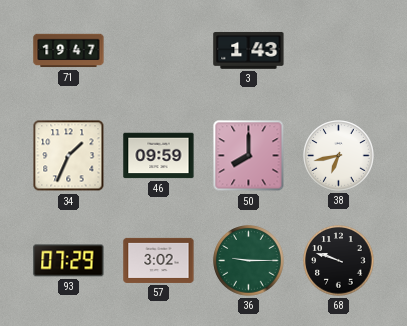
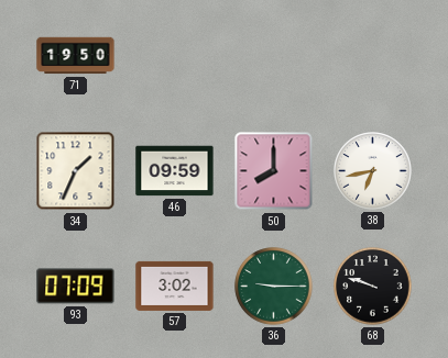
71: 19:47 -> 19:50 (76, 56)
3: 1:43 -> none (249, 51)
93: 07:29 -> 07:09 (76, 287)
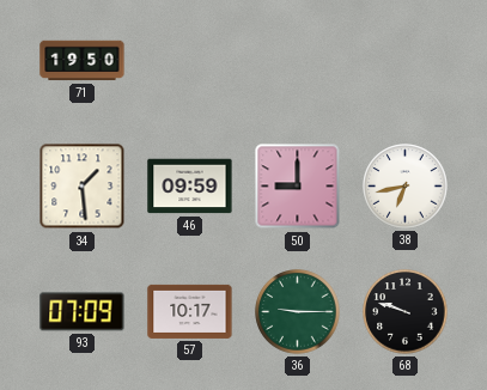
34: 1:34 -> 1:29 (83, 187)
50: 8:00 -> 9:00 (298, 187)
57: 3:02 -> 10:17 (190, 311)
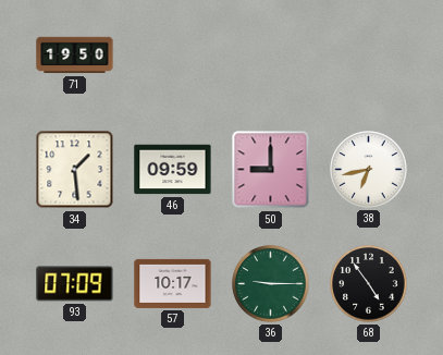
68: 9:48 -> 4:54 (369, 284)
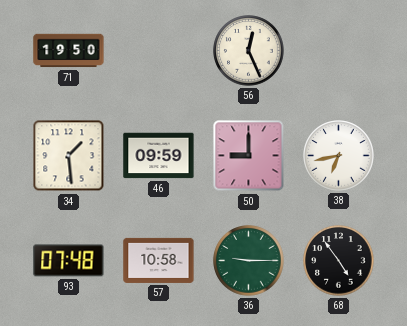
56: none -> 12:26 (249, 51)
93: 07:09 -> 07:48 (69, 261)
57: 10:17 -> 10:58 (159, 260)
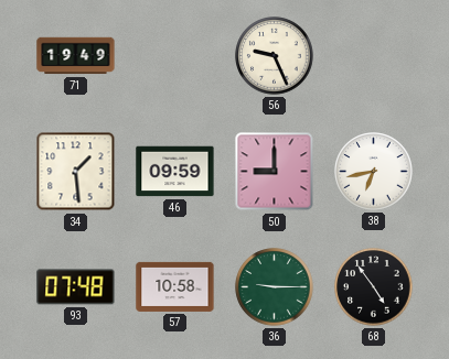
71: 19:50 -> 19:49 (76, 56)
56: 12:26 -> 9:26 (275, 56)
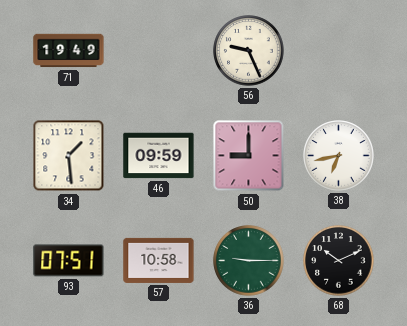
93: 07:48 -> 07:51 (69, 261)
68: 4:54 -> 10:11 (339, 261)
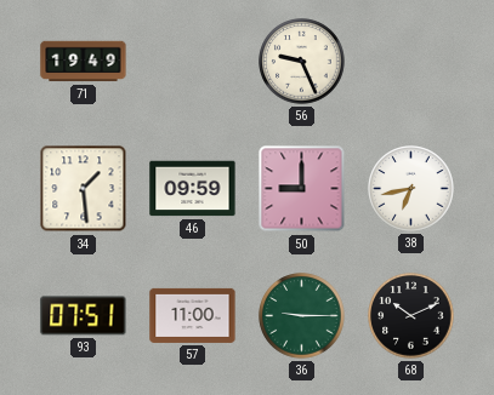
57: 10:58 -> 11:00 (193, 315)
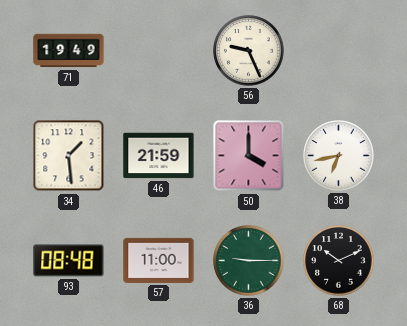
46: 09:59 -> 21:59 (159, 156)
50: 9:00 -> 4:00 (249, 156)
93: 07:51 -> 08:48 (69, 261)
